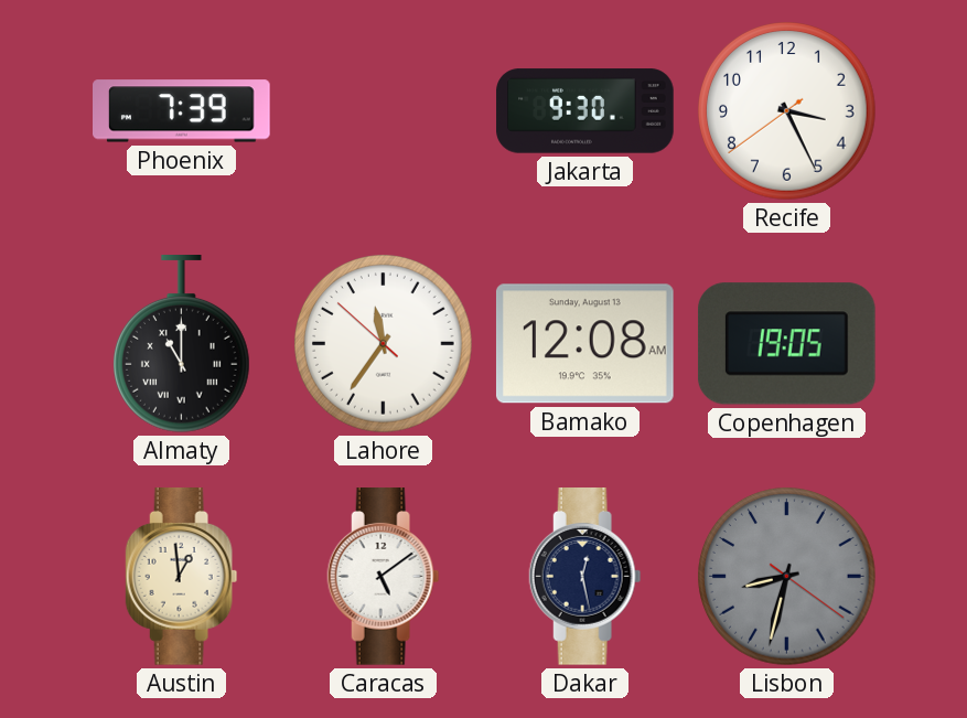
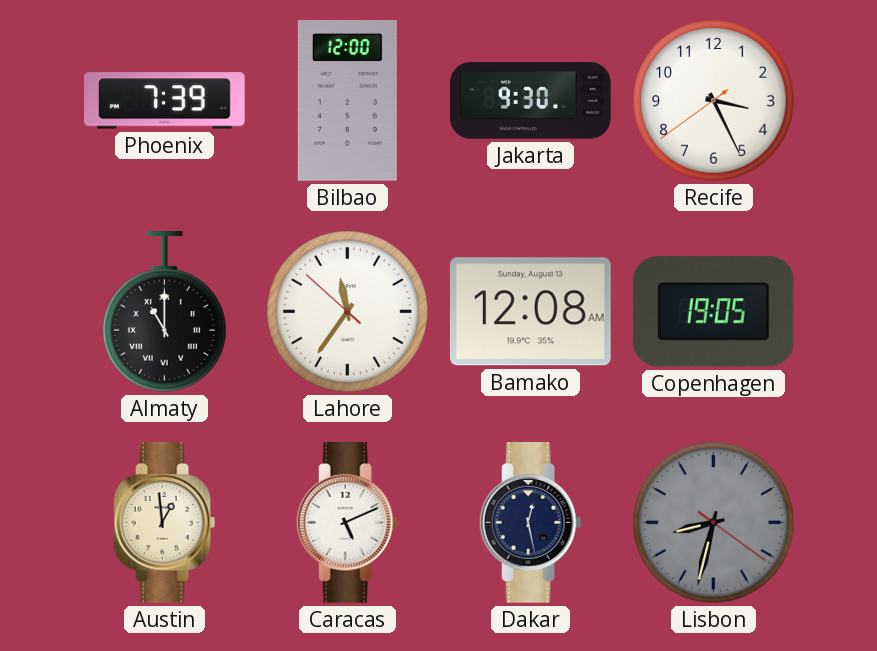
Bilbao: none -> 12:00 (347, 101)
Caracas: 5:09 -> 5:11 (348, 523)
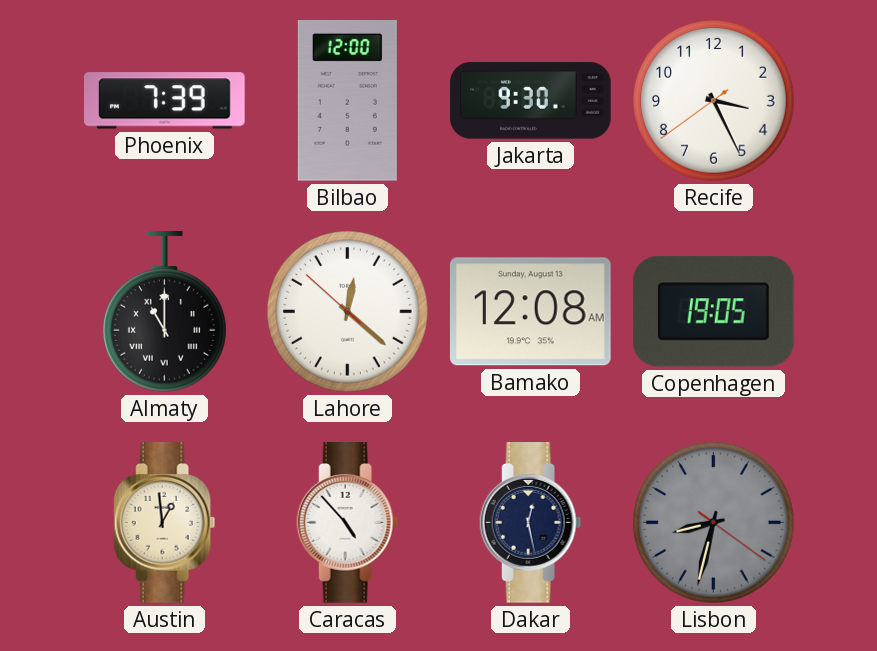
Lahore: 11:35 -> 12:21 (348, 312)
Caracas: 5:11 -> 4:53 (348, 523)
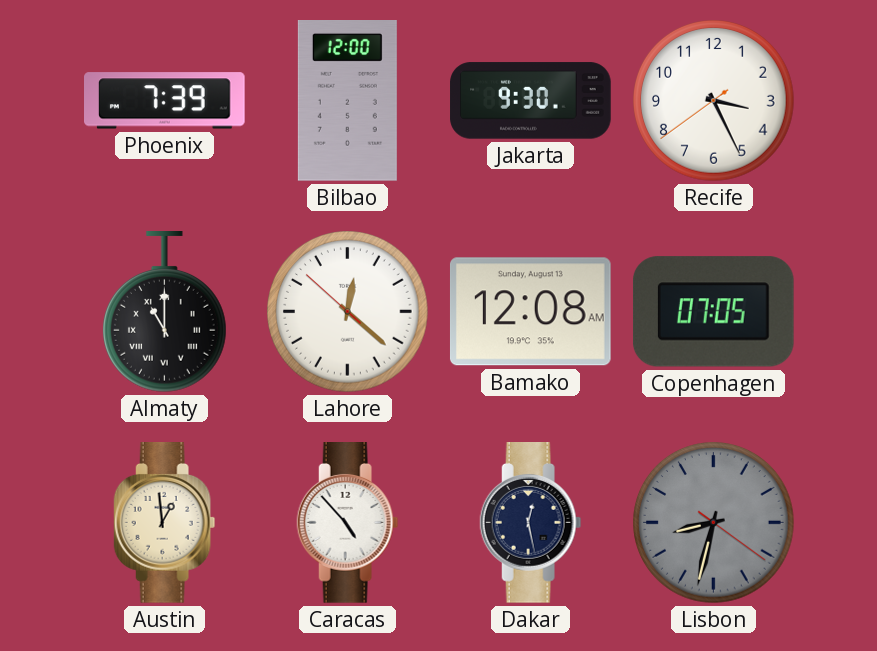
Copenhagen: 19:05 -> 07:05 (713, 312)
